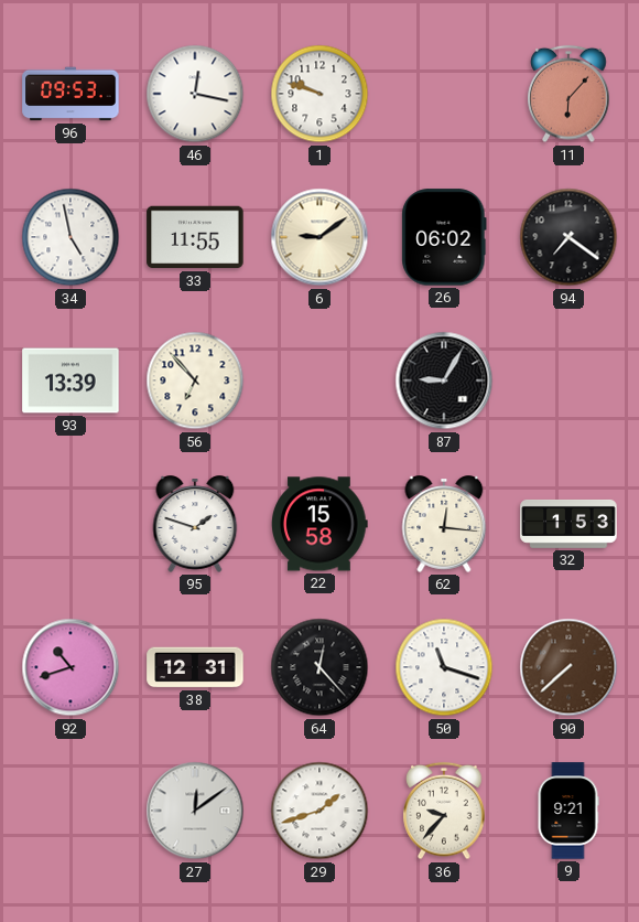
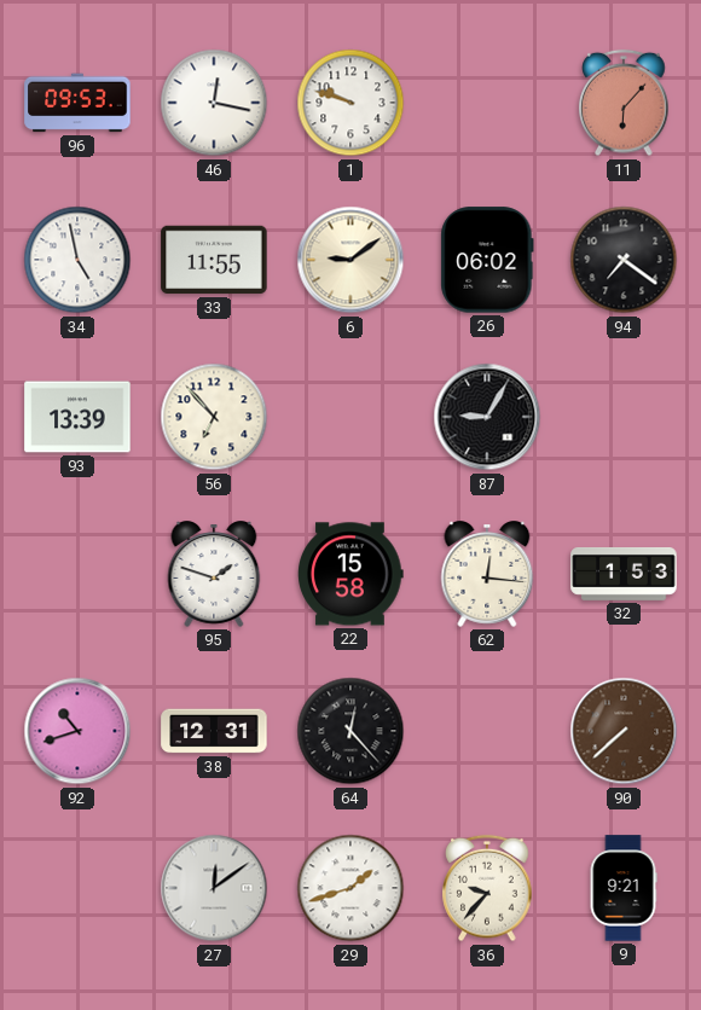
50: 11:18 -> none (444, 667)
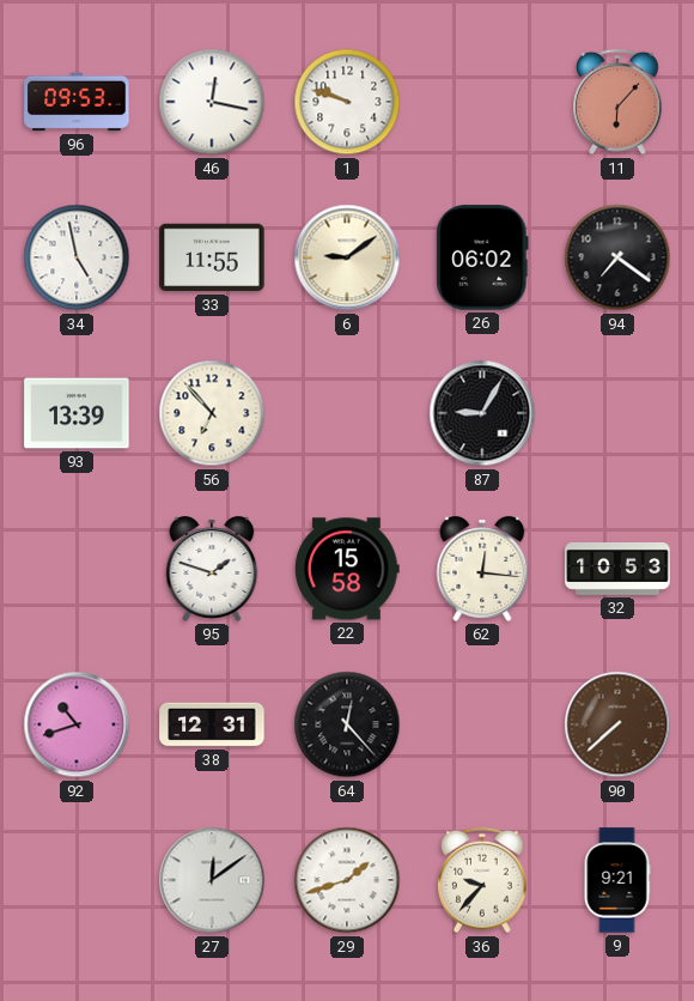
32: 1:53 -> 10:53 (617, 569)
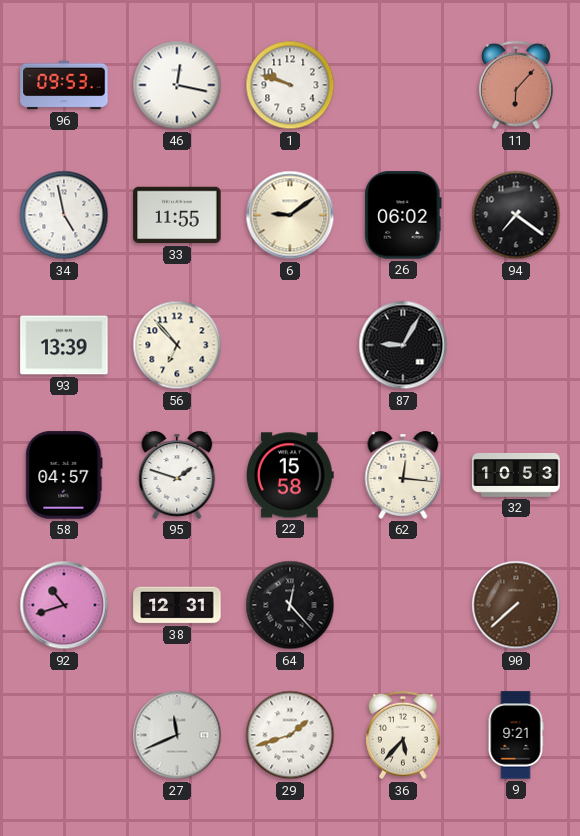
58: none -> 04:57 (64, 475)
27: 12:09 -> 11:41 (177, 735)
36: 9:37 -> 5:37 (403, 735)
